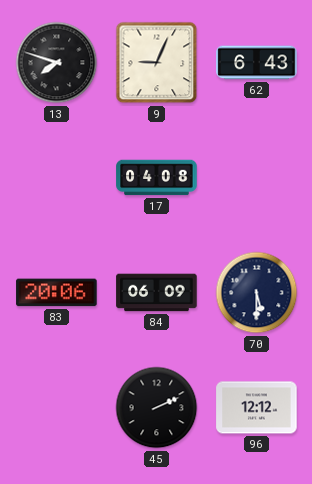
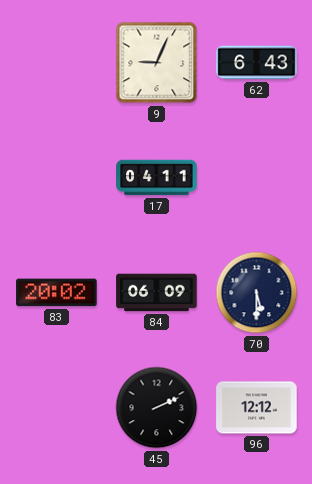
13: 7:48 -> none (57, 63)
17: 04:08 -> 04:11 (157, 178)
83: 20:06 -> 20:02 (57, 293)
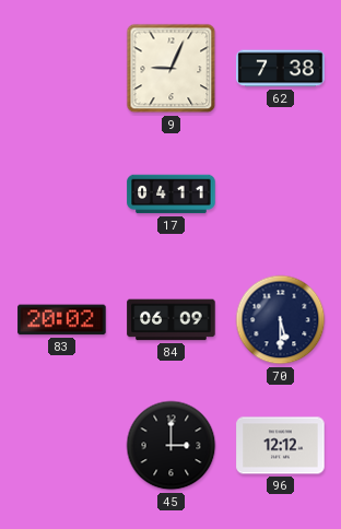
62: 6:43 -> 7:38 (281, 69)
45: 2:11 -> 3:00 (172, 446)
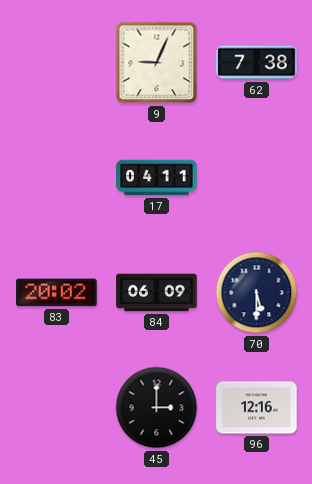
96: 12:12 -> 12:16 (257, 408)
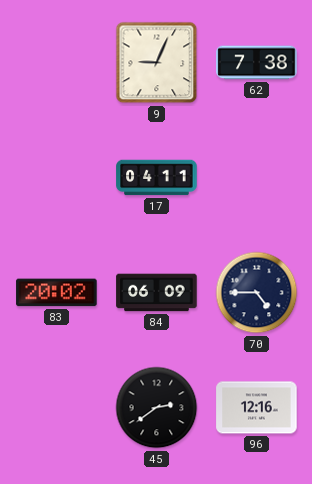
70: 5:30 -> 4:45 (257, 293)
45: 3:00 -> 2:39 (157, 408)
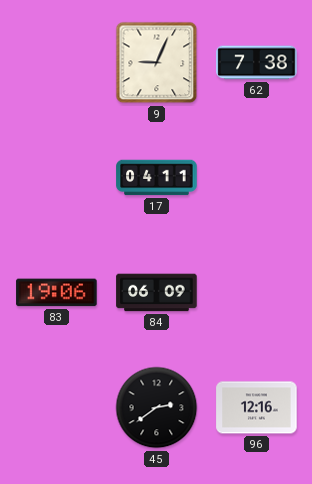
83: 20:02 -> 19:06 (57, 293)
70: 4:45 -> none (257, 293)
